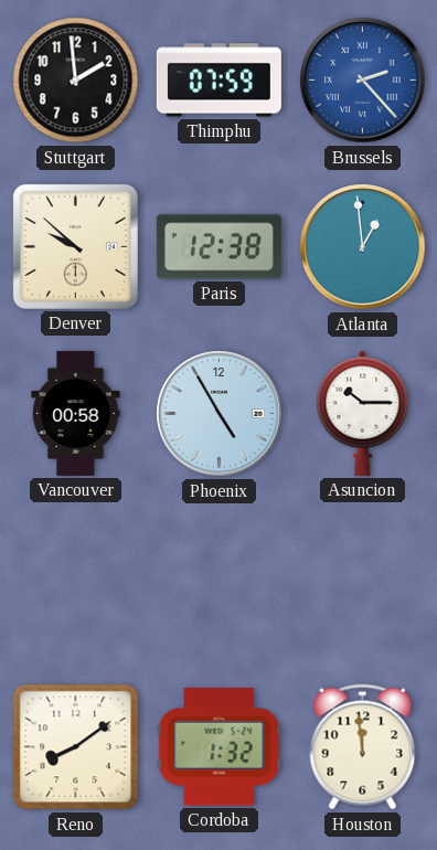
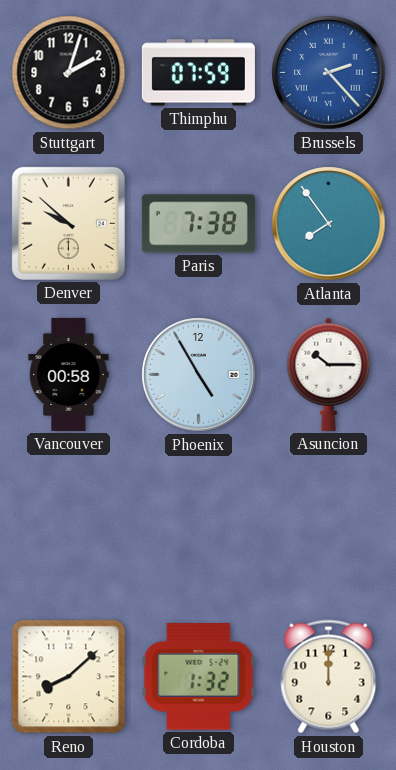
Stuttgart: 1:59 -> 2:03 (69, 73)
Paris: 12:38 -> 7:38 (198, 224)
Atlanta: 12:59 -> 7:54 (329, 224)
Reno: 8:09 -> 8:08 (69, 677)
Houston: 11:59 -> 12:00 (329, 677)
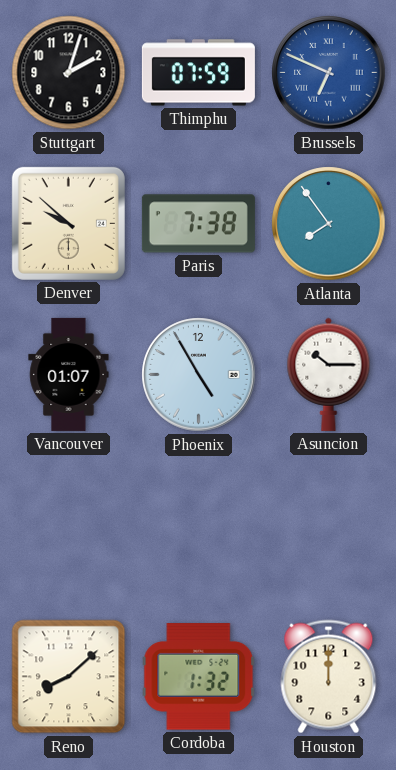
Brussels: 2:23 -> 6:49 (329, 73)
Vancouver: 00:58 -> 01:07 (69, 374)
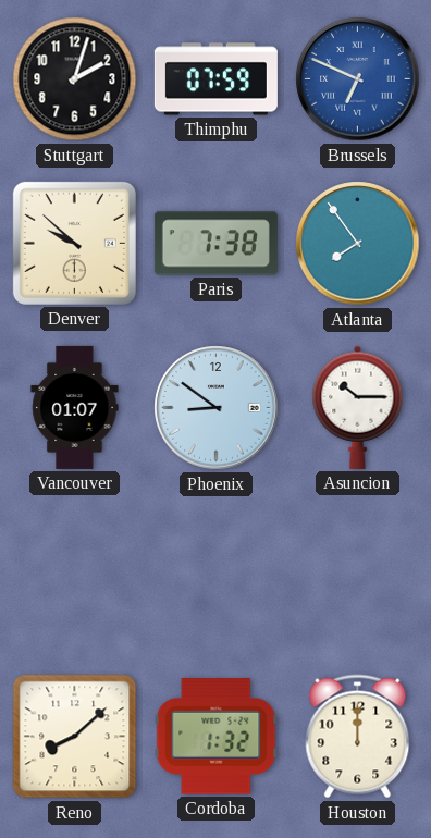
Phoenix: 4:55 -> 8:51 (217, 408)
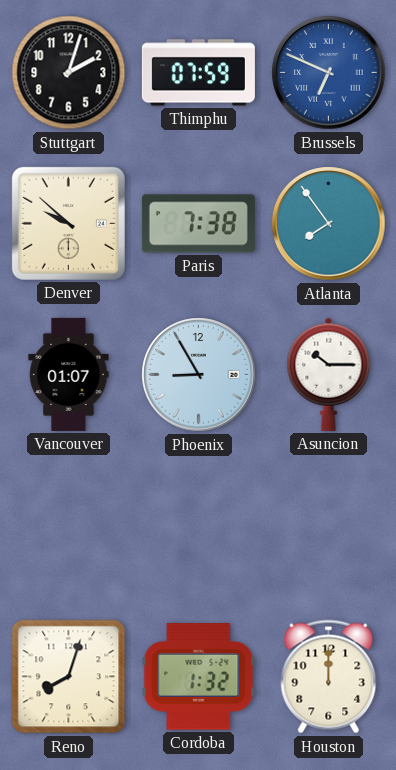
Phoenix: 8:51 -> 8:55 (199, 375)
Reno: 8:08 -> 8:03 (69, 677)
